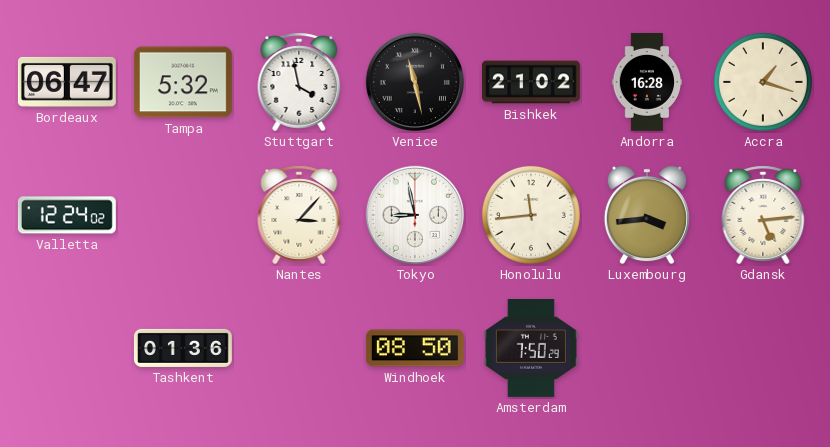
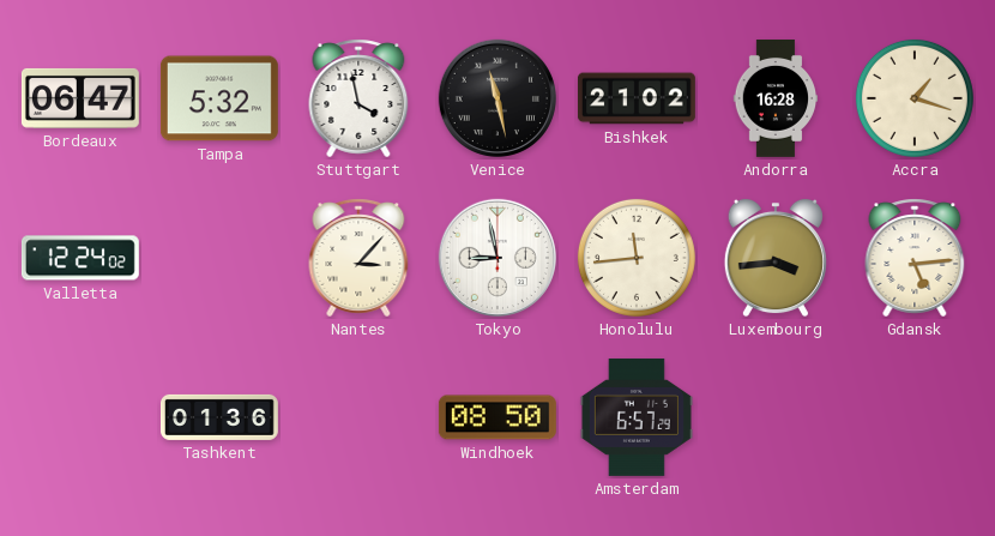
Amsterdam: 7:50 -> 6:57 (637, 417)
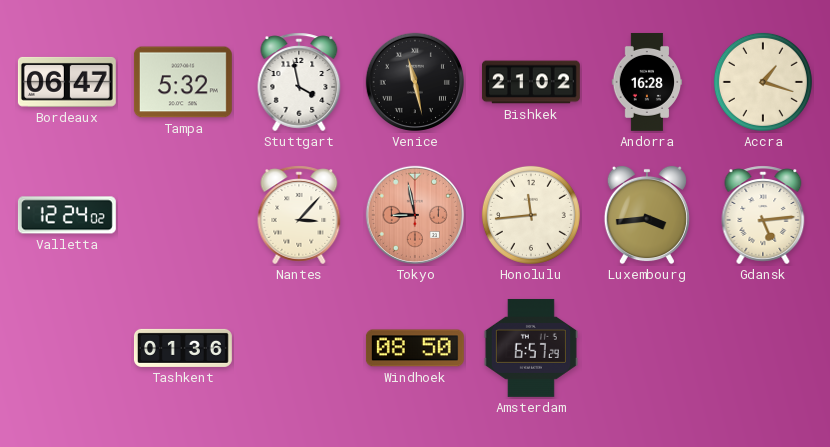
Tokyo dial: white -> salmon (415, 215)
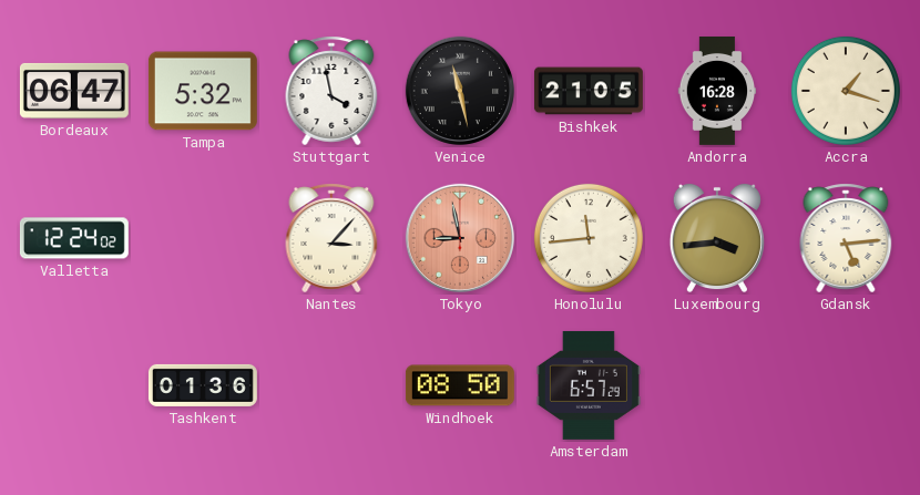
Bishkek: 21:02 -> 21:05 (589, 91)
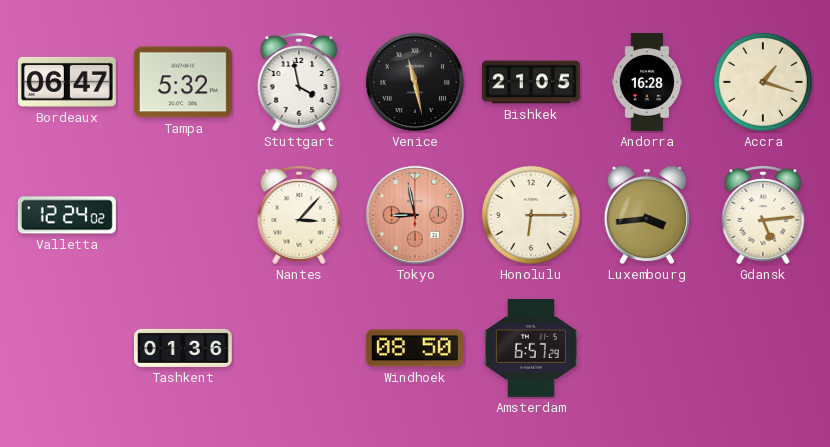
Honolulu: 11:44 -> 6:15 (531, 215)
